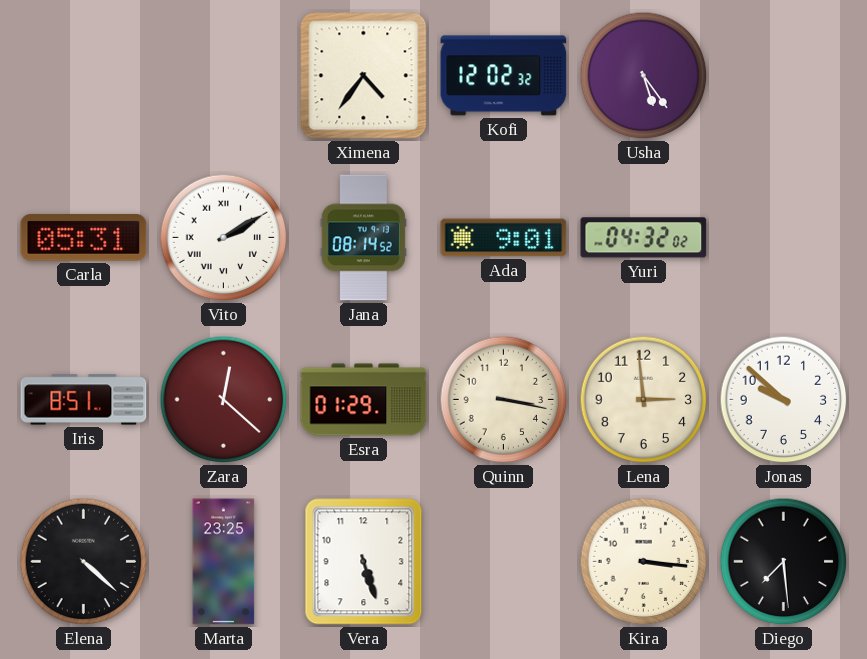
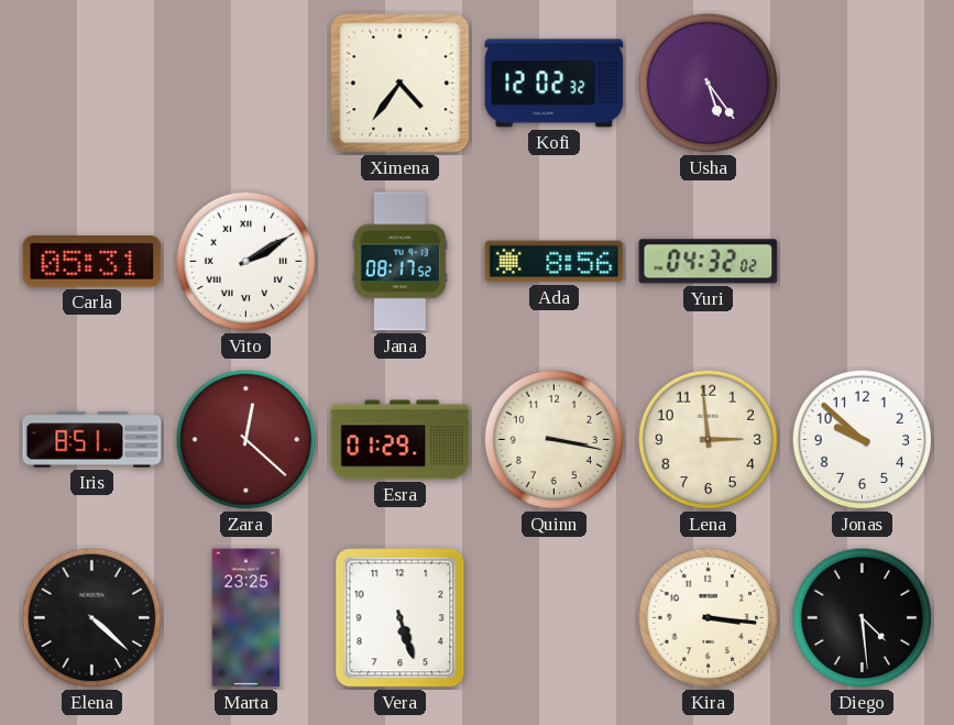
Jana: 08:14 -> 08:17 (399, 262)
Ada: 9:01 -> 8:56 (555, 262)
Diego: 7:29 -> 4:29 (863, 618)
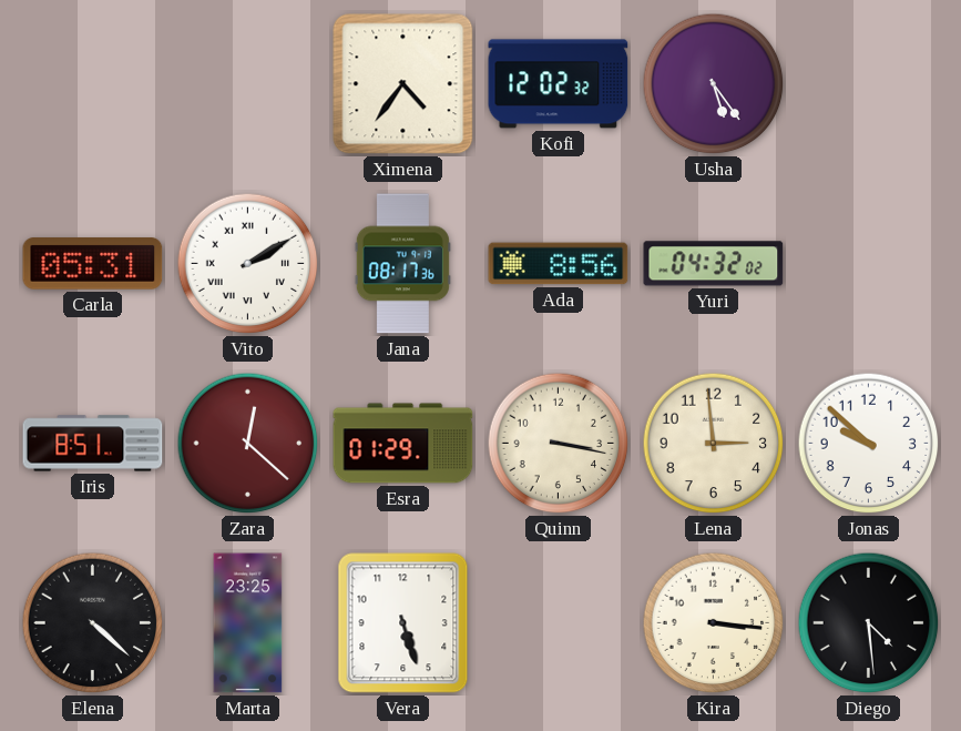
Jana: 08:17:52 -> 08:17:36 (402, 264)
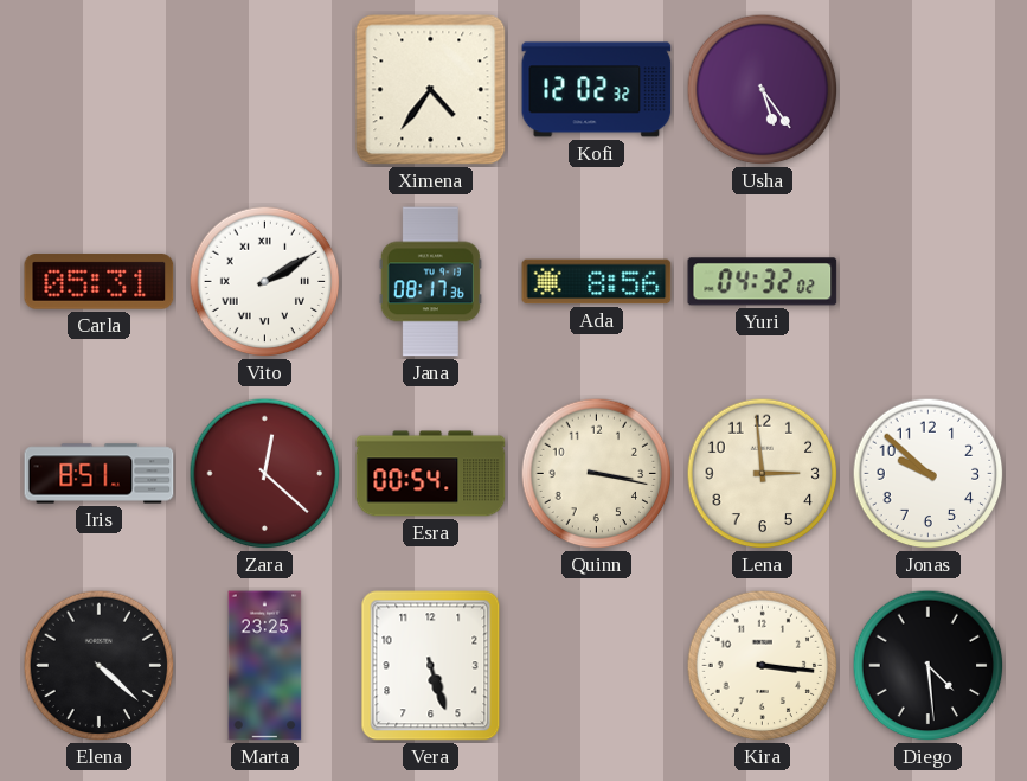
Esra: 01:29 -> 00:54 (431, 474)
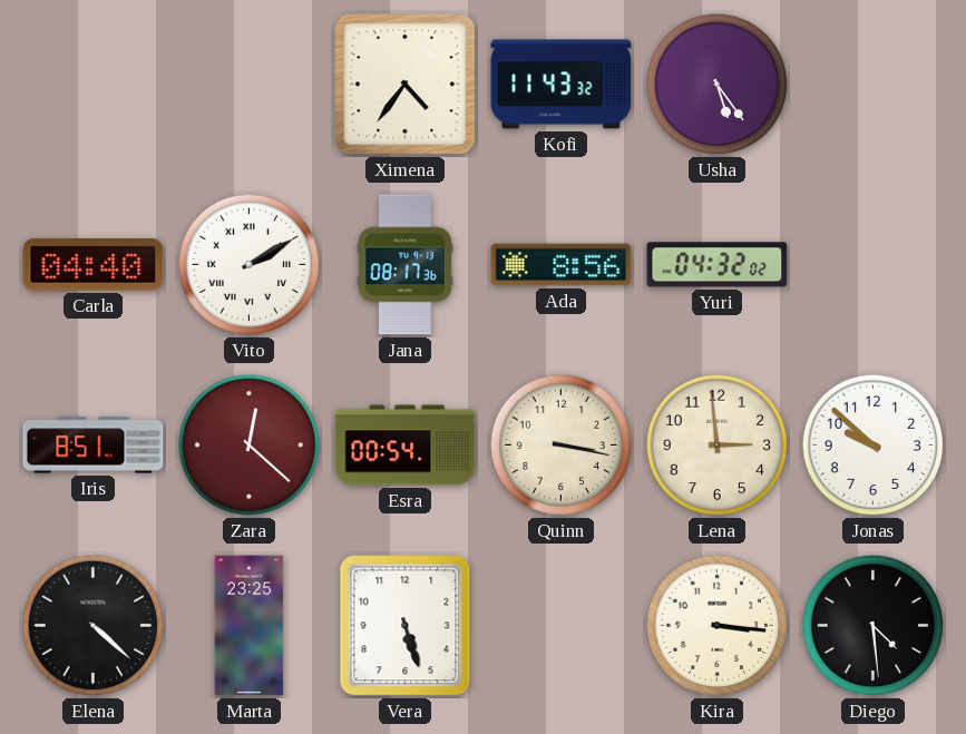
Kofi: 12:02 -> 11:43 (562, 85)
Carla: 05:31 -> 04:40 (94, 265)
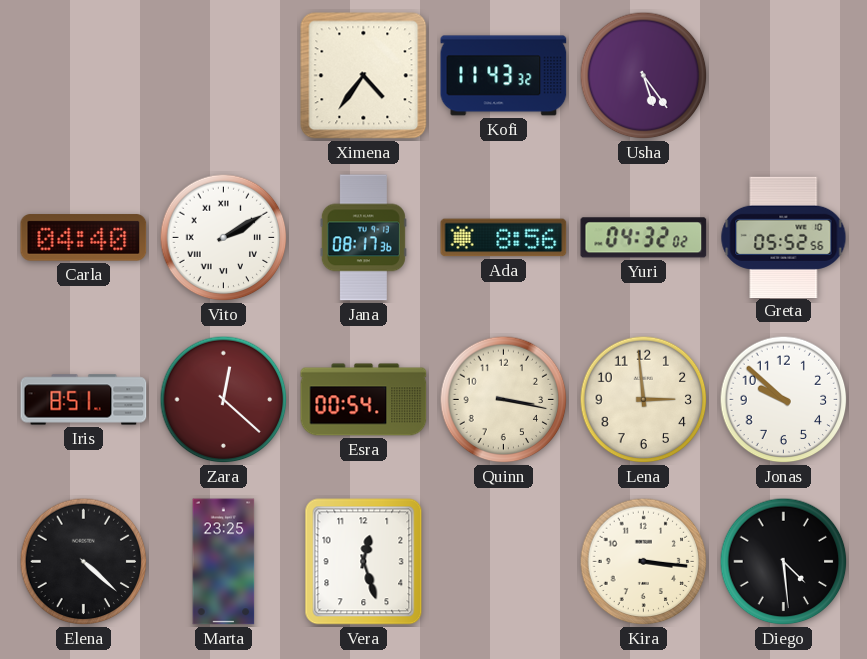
Greta: none -> 05:52 (784, 237)
Vera: 5:27 -> 12:27 (364, 562)
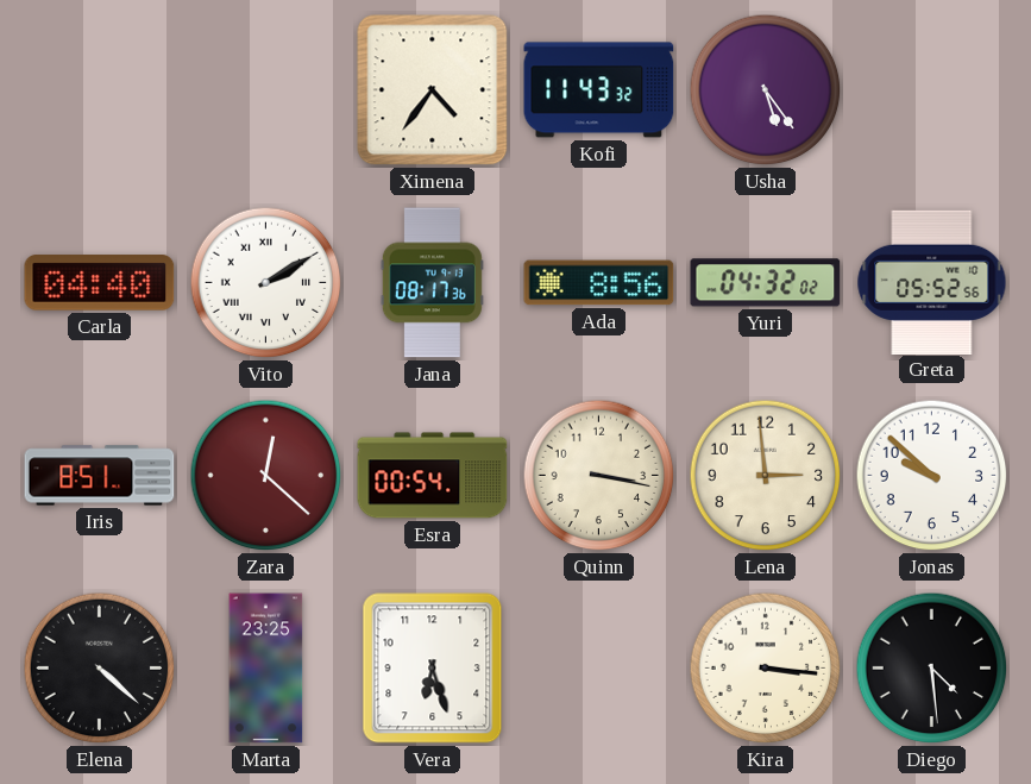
Vera: 12:27 -> 6:27 (433, 669)
